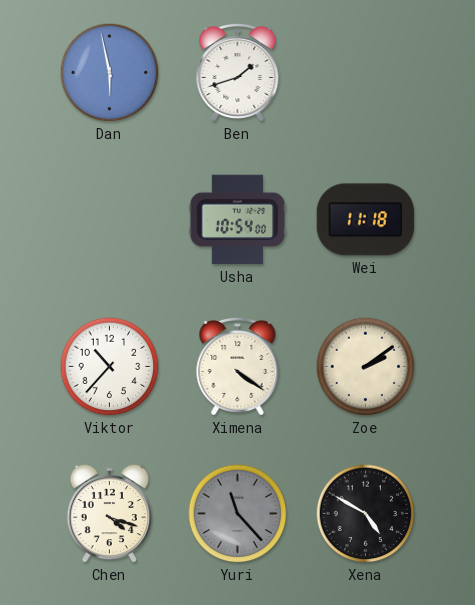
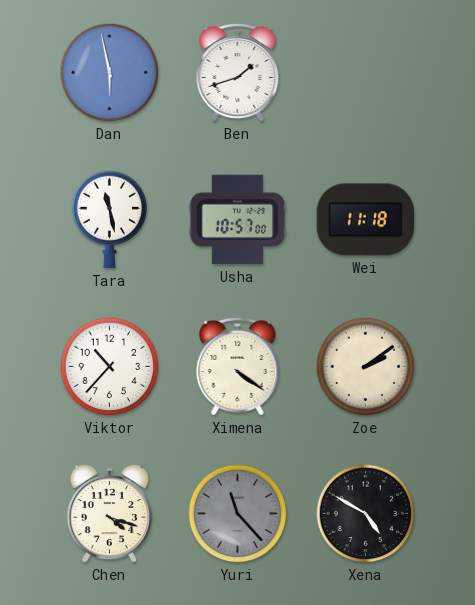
Tara: none -> 11:28 (110, 220)
Usha: 10:54 -> 10:57 (238, 220)
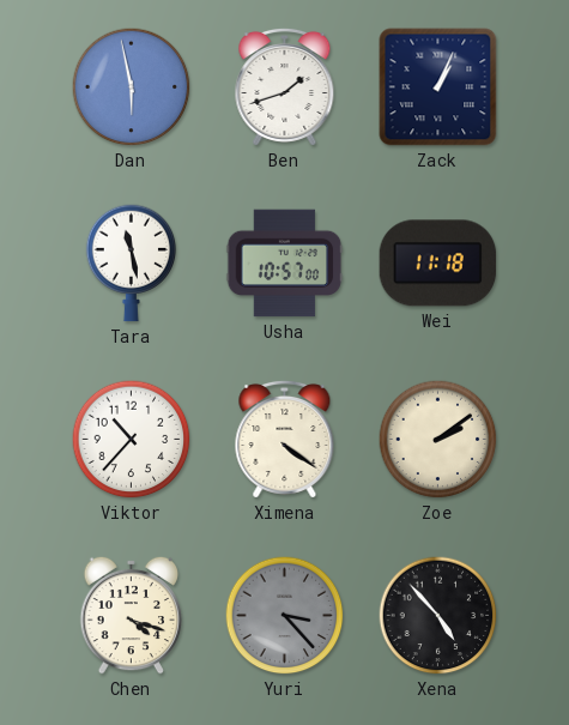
Zack: none -> 1:04 (438, 87)
Yuri: 11:23 -> 3:23 (285, 616)
Xena: 4:50 -> 4:53 (438, 616)
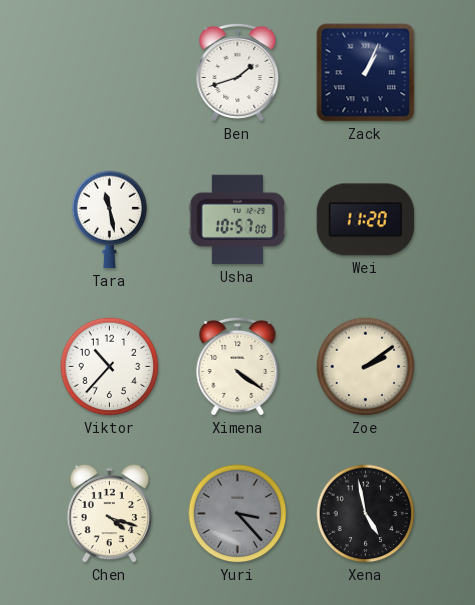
Dan: 5:58 -> none (132, 87)
Wei: 11:18 -> 11:20 (366, 220)
Xena: 4:53 -> 4:58 (366, 514)
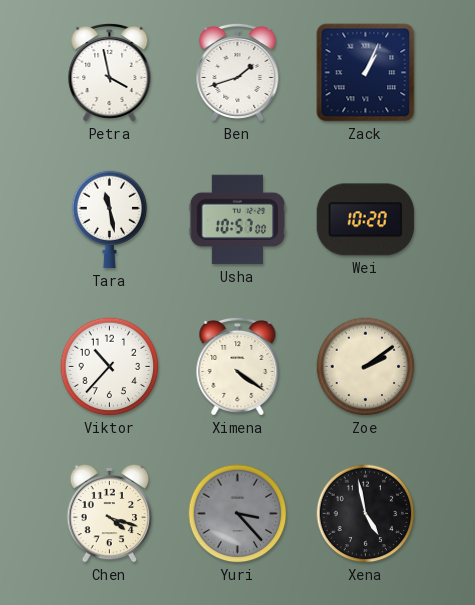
Petra: none -> 3:58 (110, 72)
Wei: 11:20 -> 10:20 (366, 220)
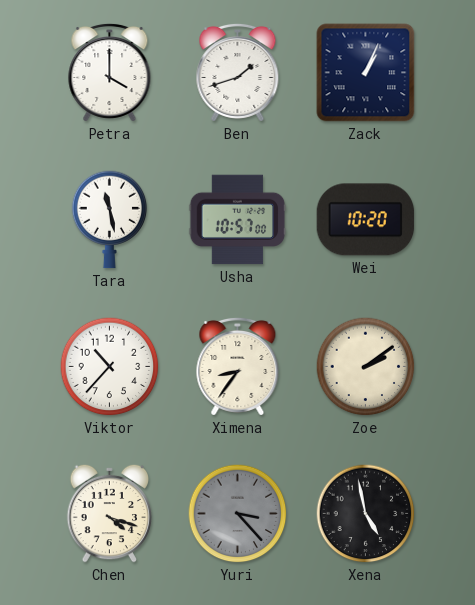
Petra: 3:58 -> 4:00 (110, 72)
Ximena: 4:21 -> 8:36 (238, 366)
